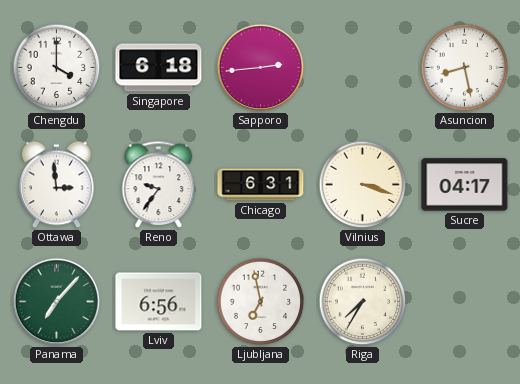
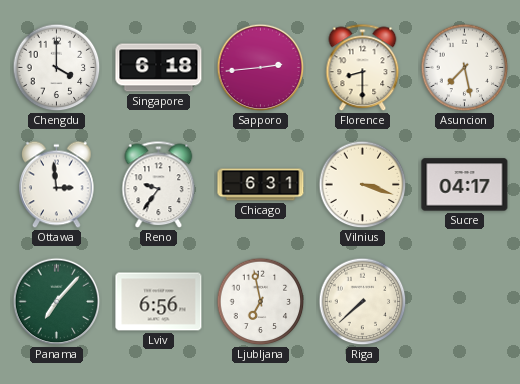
Florence: none -> 8:30 (363, 68)
Asuncion: 8:28 -> 7:28 (465, 68)
Riga: 7:35 -> 7:38 (363, 302)
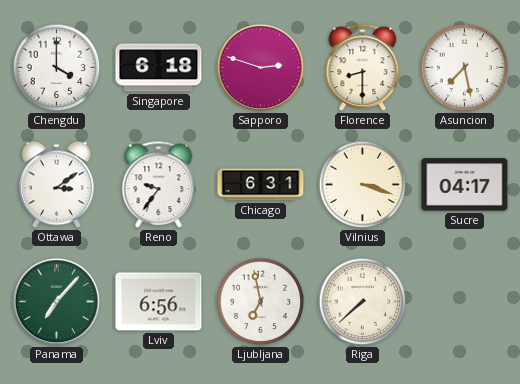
Sapporo: 2:44 -> 2:48 (261, 68)
Ottawa: 2:59 -> 3:09 (57, 185)
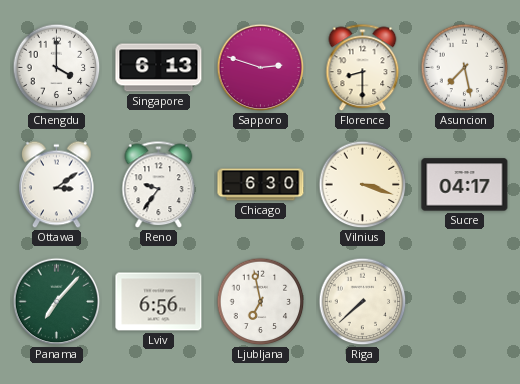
Singapore: 6:18 -> 6:13 (159, 68)
Chicago: 6:31 -> 6:30 (261, 185)
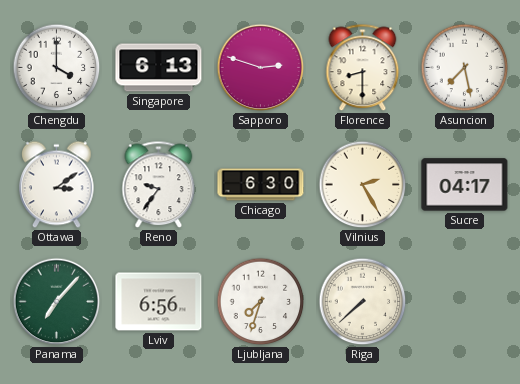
Vilnius: 3:18 -> 2:25 (363, 185)
Ljubljana: 6:58 -> 7:33 (261, 302)
